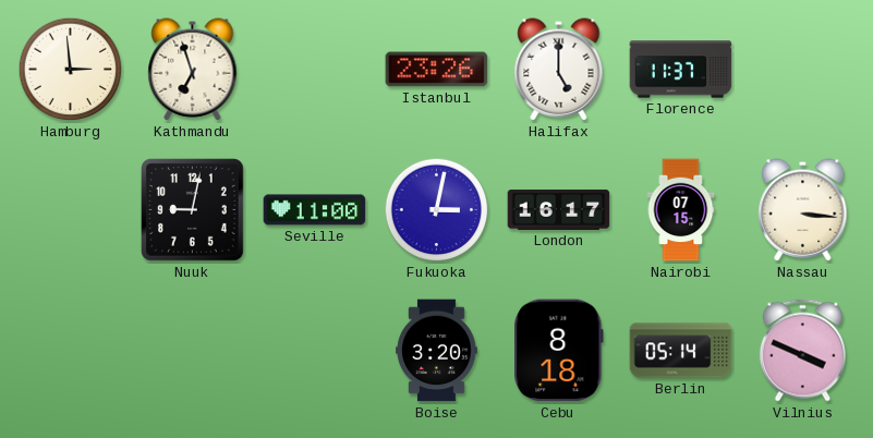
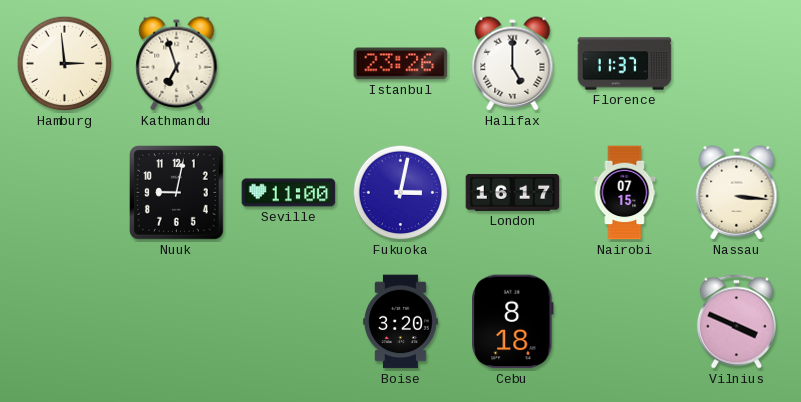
Berlin: 05:14 -> none (681, 351)
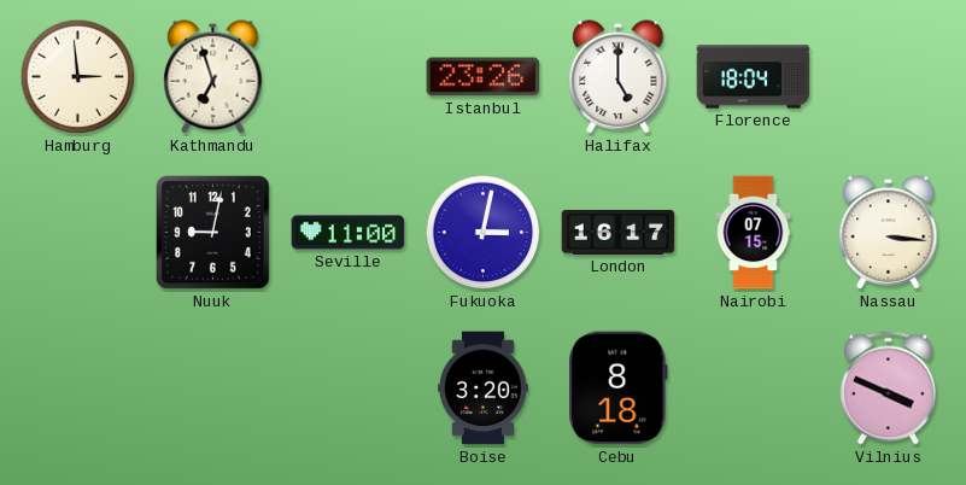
Florence: 11:37 -> 18:04 (754, 77)
